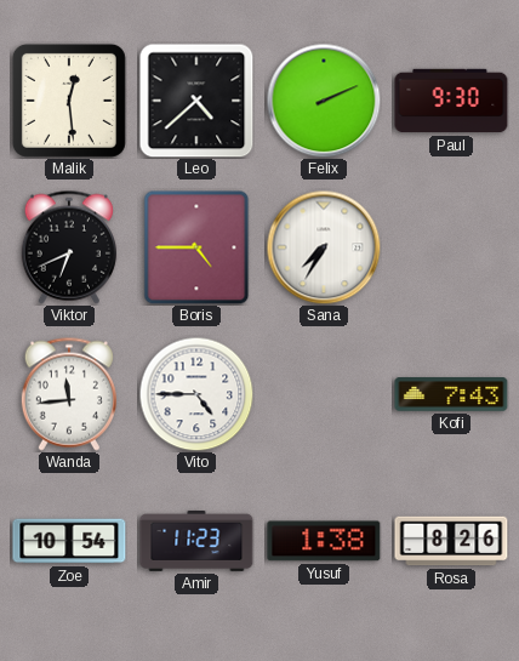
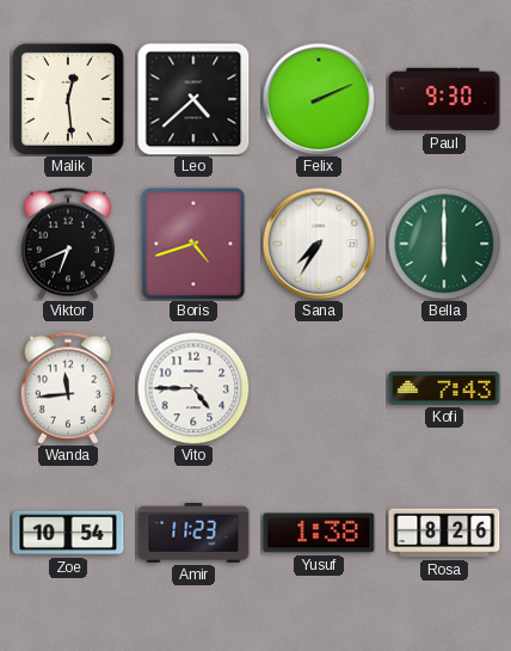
Boris: 4:45 -> 4:42 (193, 244)
Bella: none -> 6:00 (444, 244)
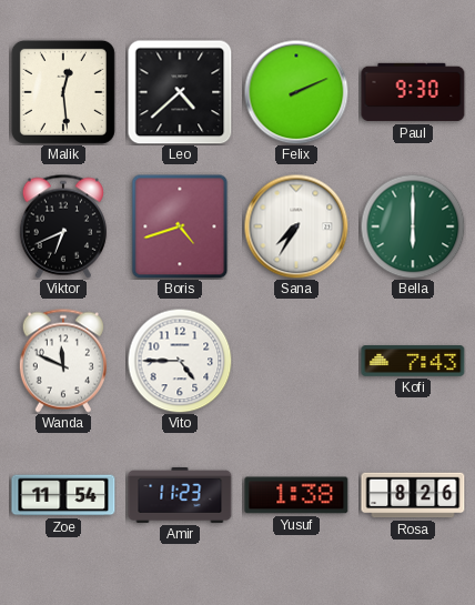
Wanda: 11:44 -> 11:49 (62, 361)
Zoe: 10:54 -> 11:54 (63, 495)
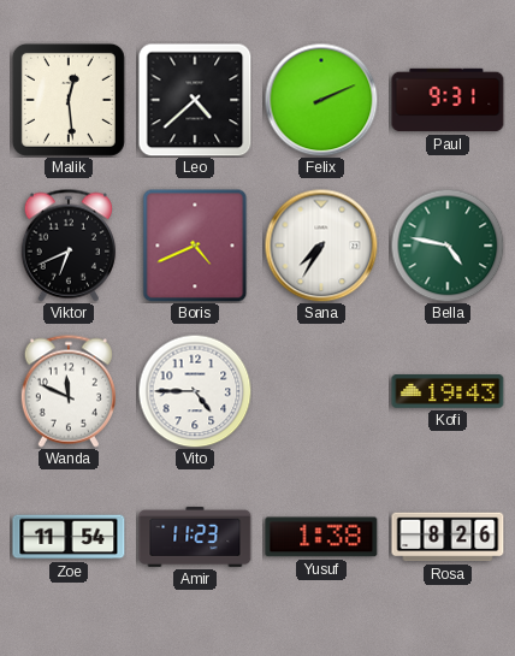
Paul: 9:30 -> 9:31 (448, 100)
Boris: 4:42 -> 4:41 (195, 246)
Bella: 6:00 -> 4:47 (448, 246)
Kofi: 7:43 -> 19:43 (448, 391)
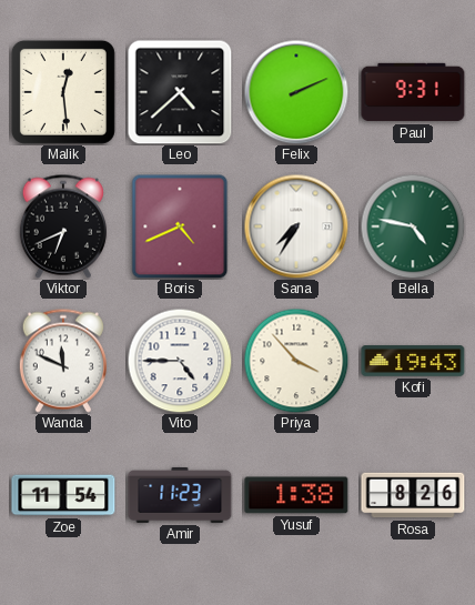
Priya: none -> 3:53 (296, 361)
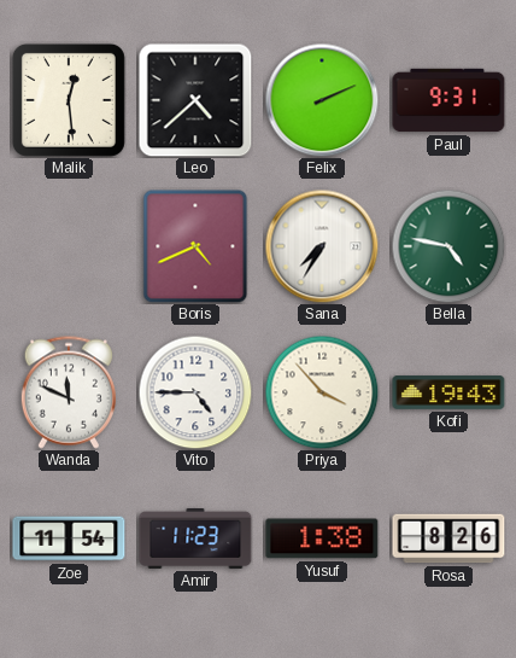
Viktor: 6:41 -> none (62, 226)
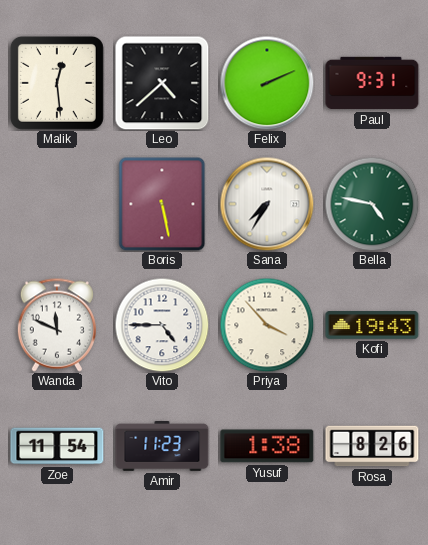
Boris: 4:41 -> 5:28 (162, 204)
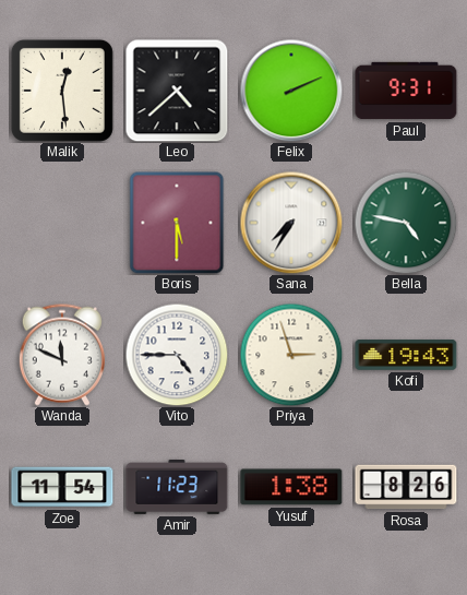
Boris: 5:28 -> 5:30 (177, 223)
Priya: 3:53 -> 2:57 (291, 355)
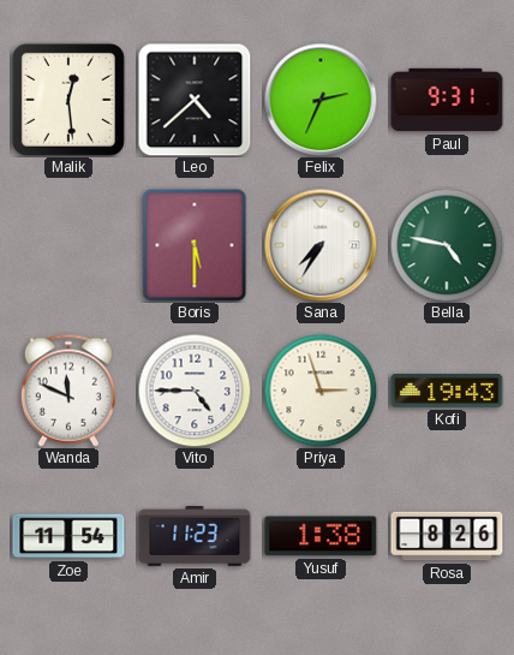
Felix: 2:11 -> 2:34 (321, 100)
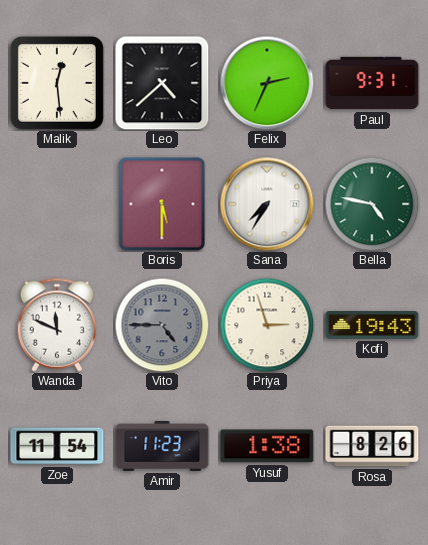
Vito dial: white -> grey (162, 325)
